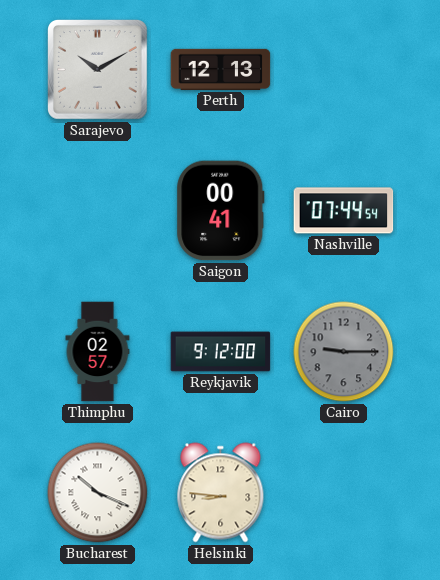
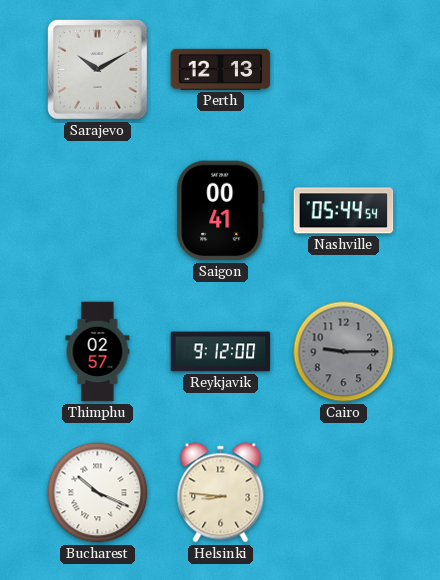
Nashville: 07:44 -> 05:44 (344, 211)
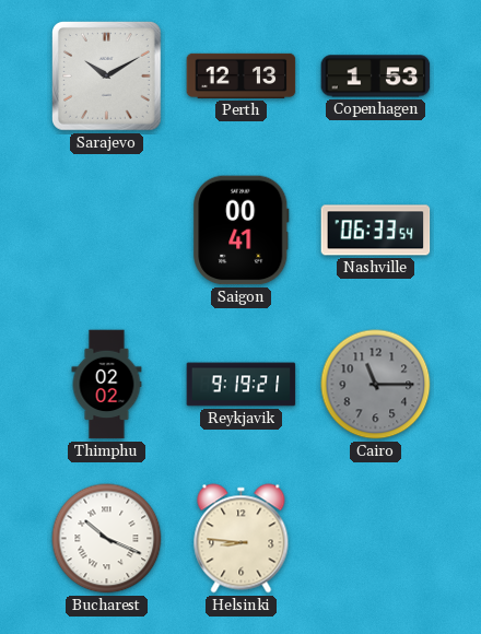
Copenhagen: none -> 1:53 (376, 77)
Nashville: 05:44 -> 06:33 (376, 231)
Thimphu: 02:57 -> 02:02 (107, 385)
Reykjavik: 9:12 -> 9:19 (242, 385)
Cairo: 9:15 -> 11:15 (376, 385)
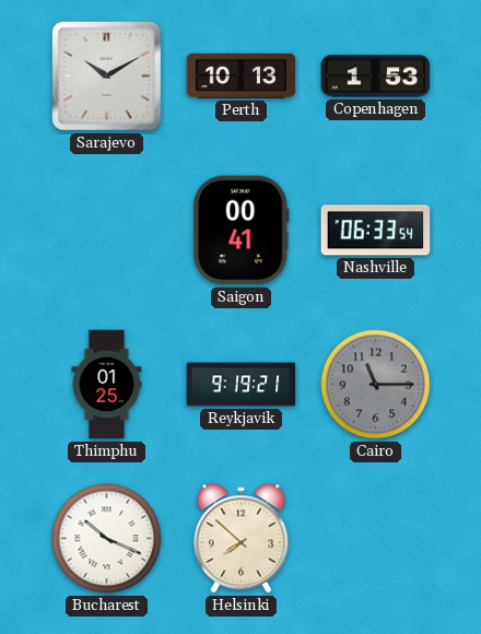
Perth: 12:13 -> 10:13 (242, 75)
Thimphu: 02:02 -> 01:25 (107, 385)
Helsinki: 8:46 -> 7:52 (242, 539)
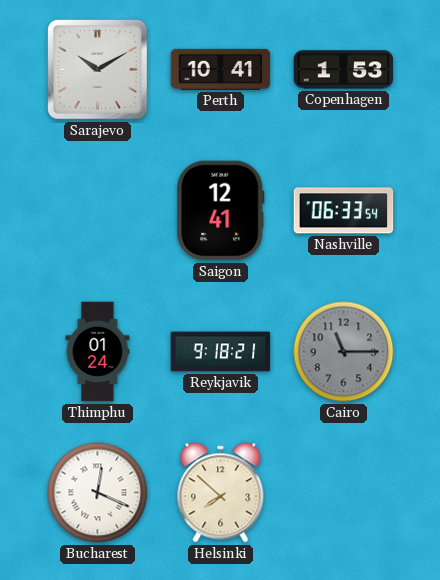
Perth: 10:13 -> 10:41 (221, 69)
Saigon: 00:41 -> 12:41 (221, 211)
Thimphu: 01:25 -> 01:24 (98, 352)
Reykjavik: 9:19 -> 9:18 (221, 352)
Bucharest: 10:19 -> 12:19 (98, 493)
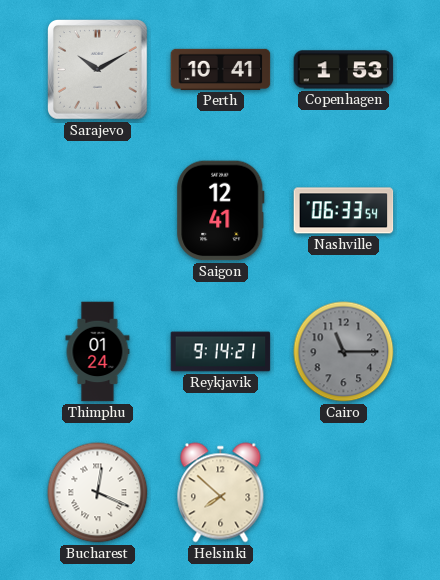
Reykjavik: 9:18 -> 9:14 (221, 352)
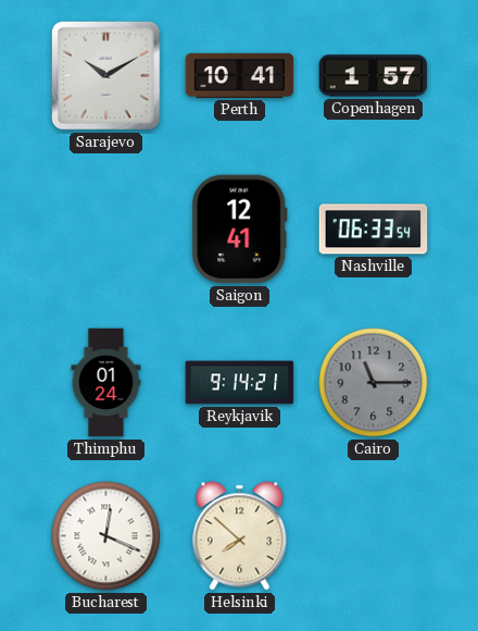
Copenhagen: 1:53 -> 1:57 (374, 76)
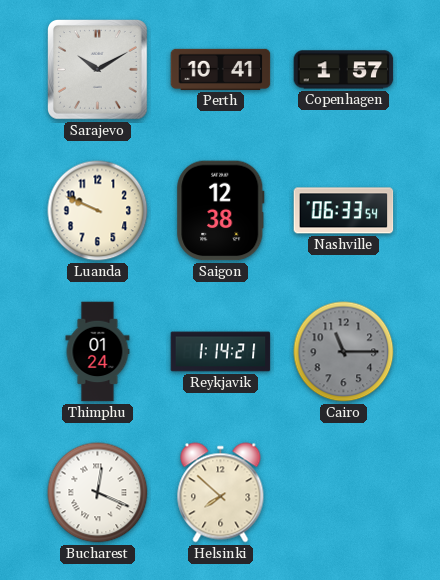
Luanda: none -> 9:49 (98, 211)
Saigon: 12:41 -> 12:38 (221, 211)
Reykjavik: 9:14 -> 1:14 (221, 352)
